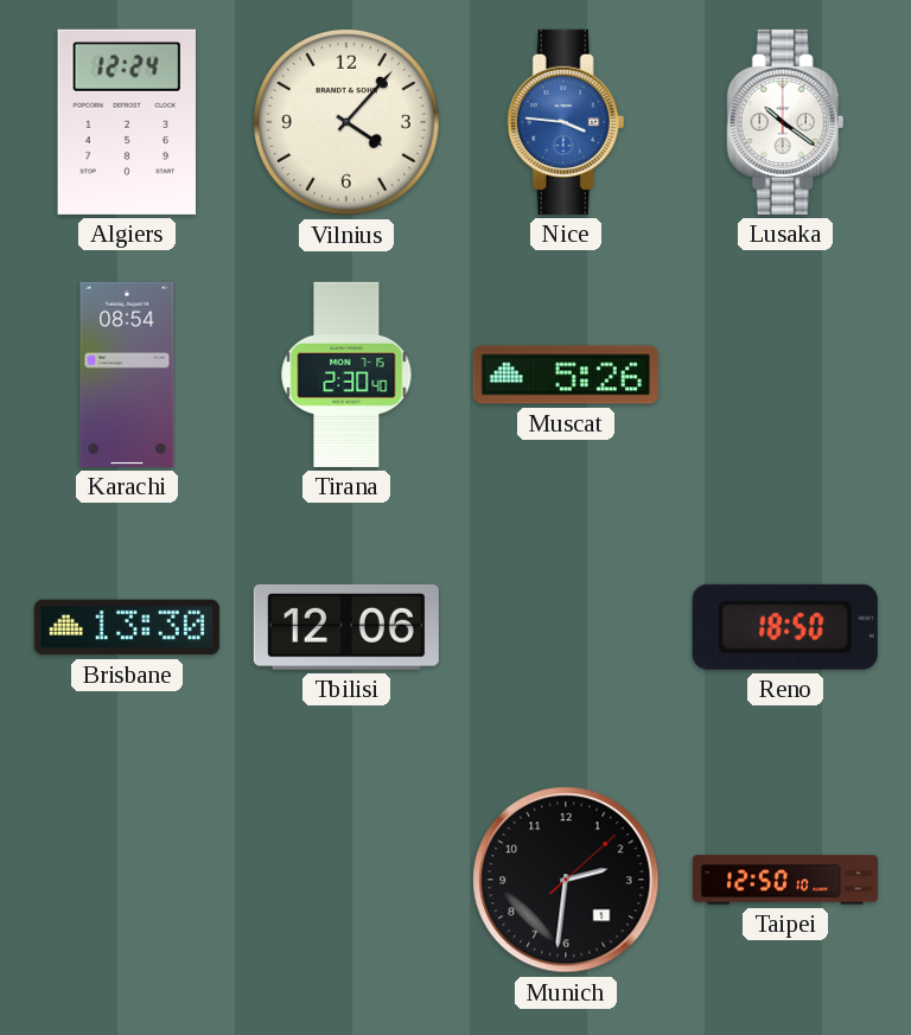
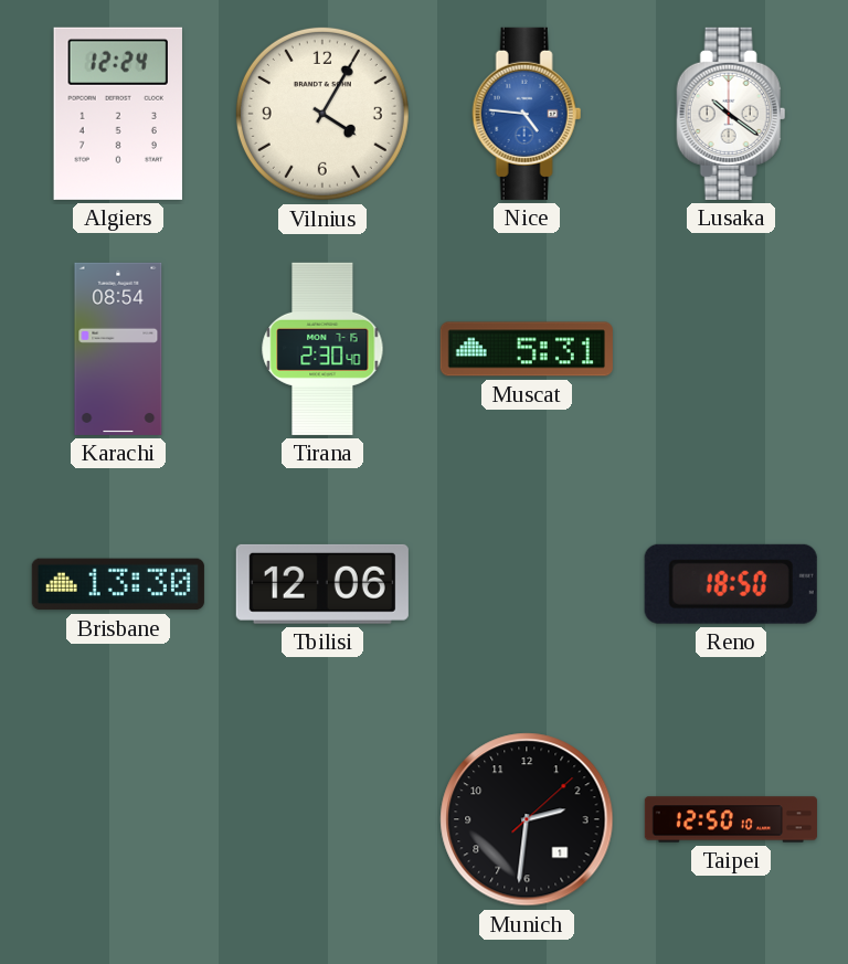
Vilnius: 4:07 -> 4:05 (322, 114)
Nice: 3:46 -> 4:46 (527, 114)
Muscat: 5:26 -> 5:31 (527, 349)
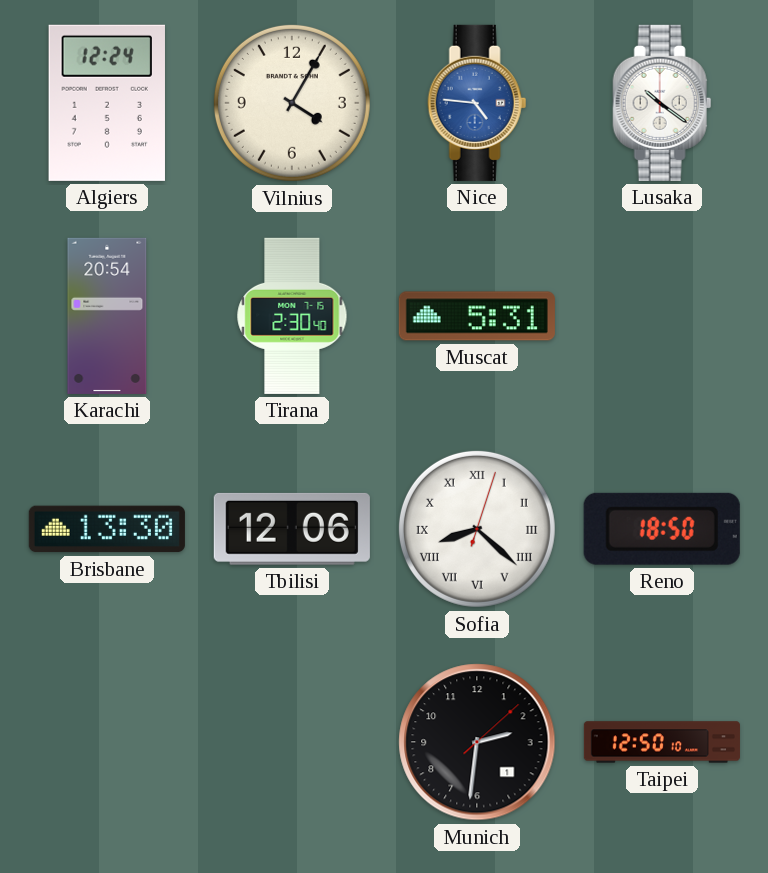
Karachi: 08:54 -> 20:54 (107, 316)
Sofia: none -> 8:22 (477, 529)
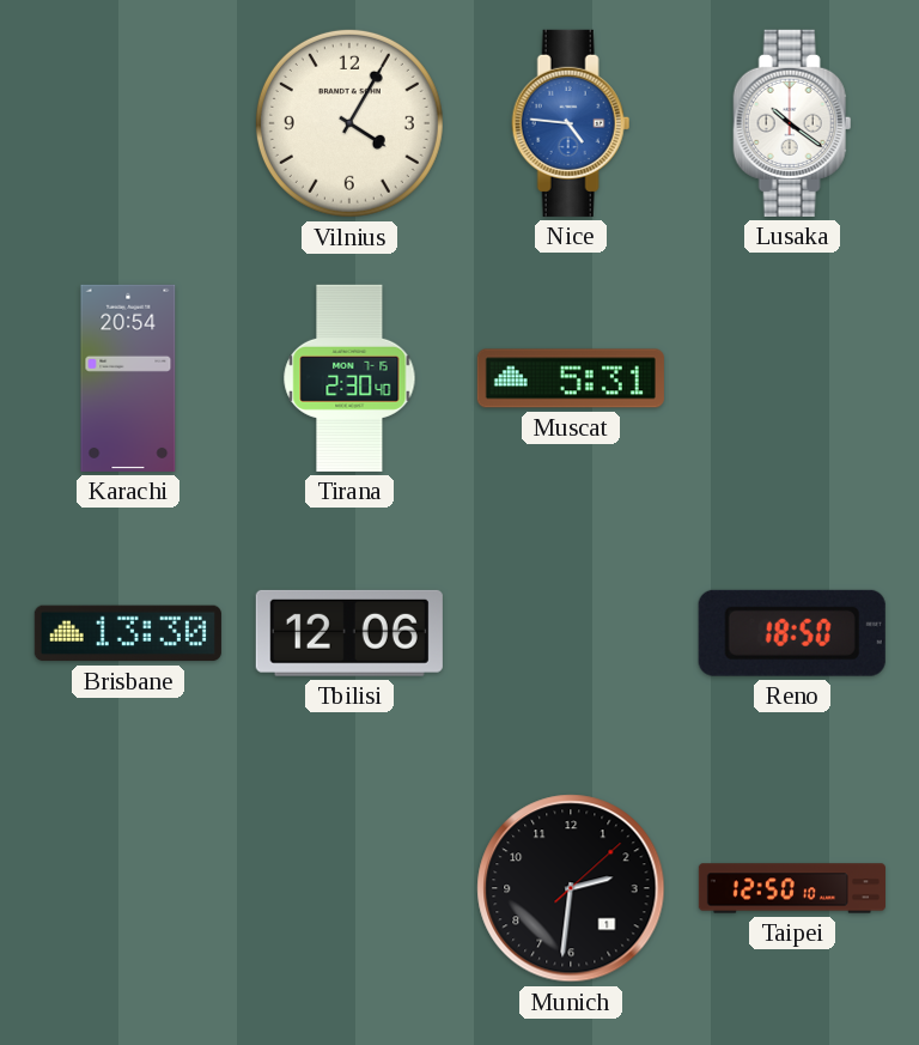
Algiers: 12:24 -> none (107, 103)
Sofia: 8:22 -> none (477, 529)
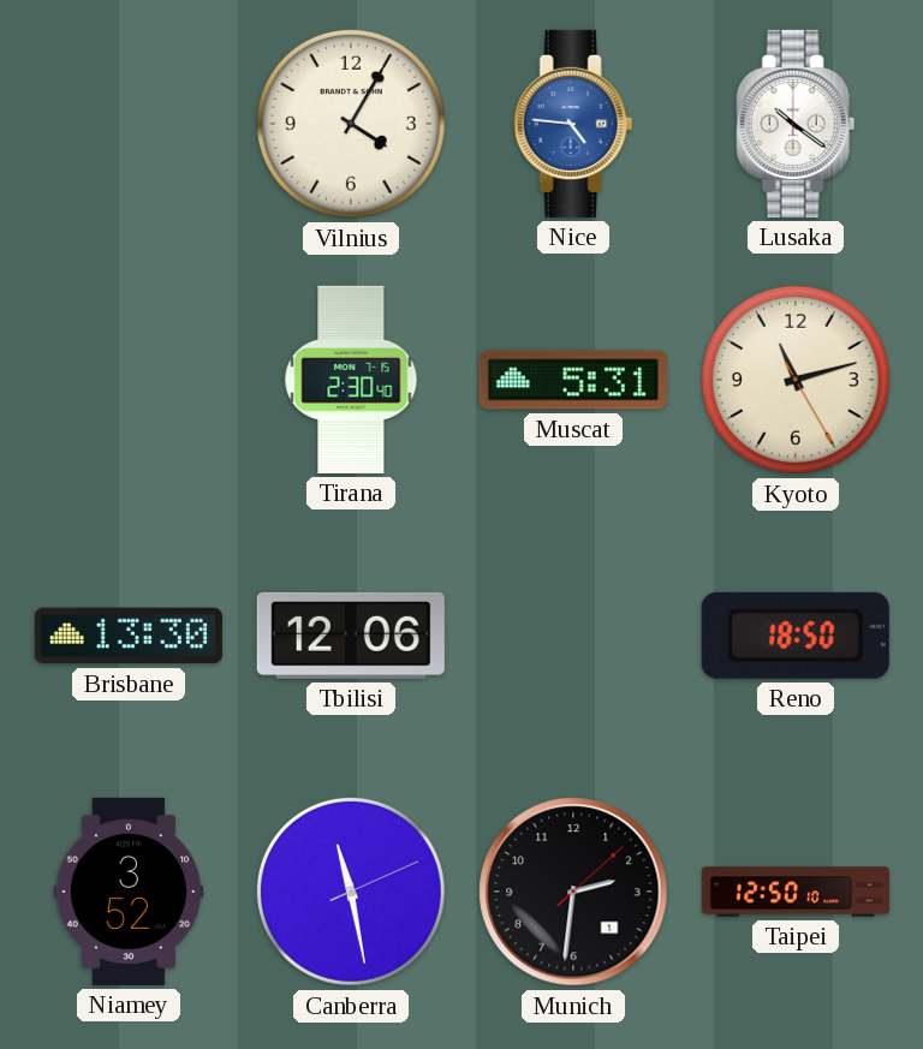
Karachi: 20:54 -> none (128, 378)
Kyoto: none -> 11:12 (796, 380)
Niamey: none -> 3:52 (129, 892)
Canberra: none -> 11:28 (351, 892)
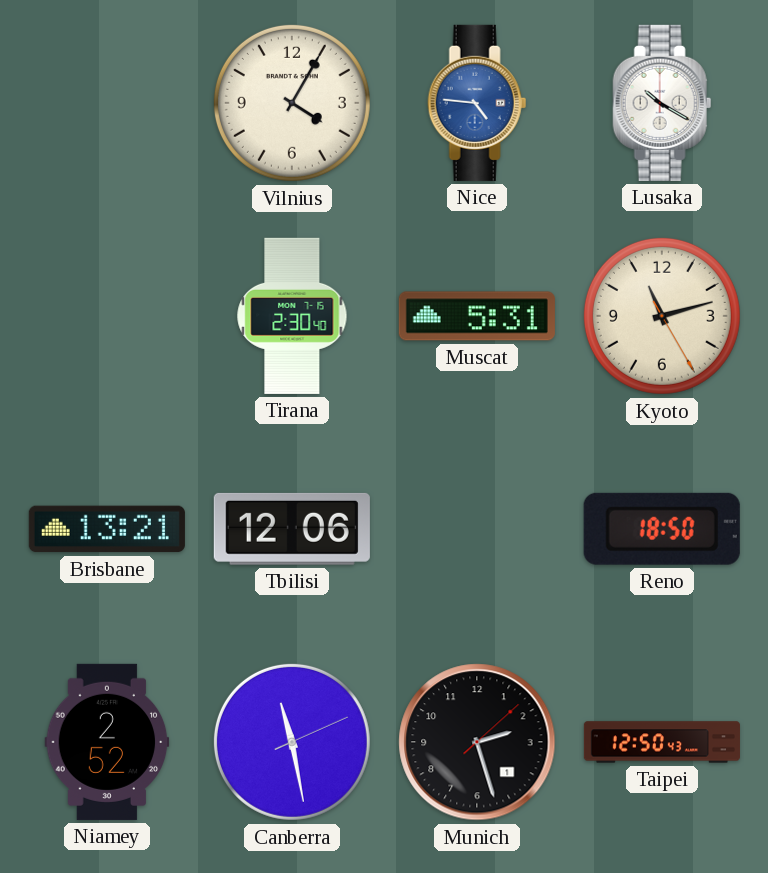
Lusaka: 10:21 -> 10:20 (662, 103)
Brisbane: 13:30 -> 13:21 (107, 529)
Niamey: 3:52 -> 2:52 (107, 742)
Munich: 2:31 -> 2:27 (477, 742)
Taipei: 12:50:10 -> 12:50:43 (662, 742)
